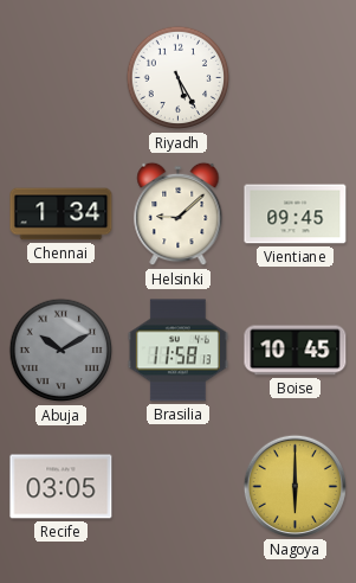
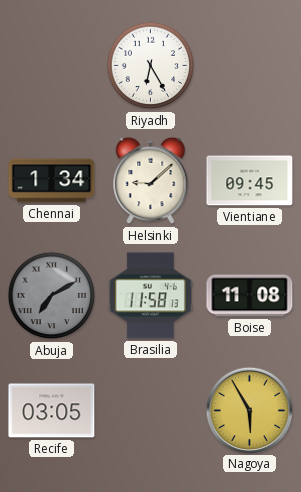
Riyadh: 5:25 -> 6:25 (151, 66)
Abuja: 10:10 -> 7:10 (52, 296)
Boise: 10:45 -> 11:08 (250, 296)
Nagoya: 6:00 -> 5:55 (249, 410)
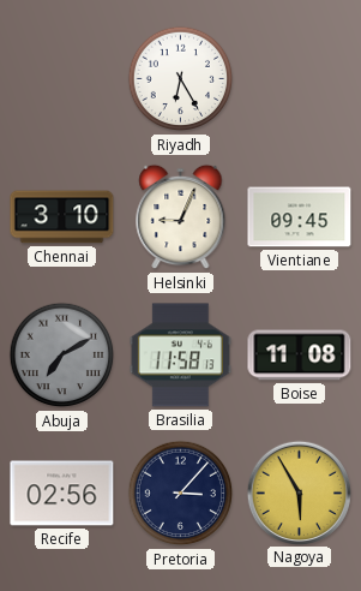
Chennai: 1:34 -> 3:10 (62, 217)
Helsinki: 9:08 -> 9:04 (181, 217)
Recife: 03:05 -> 02:56 (62, 494)
Pretoria: none -> 3:07 (181, 494)
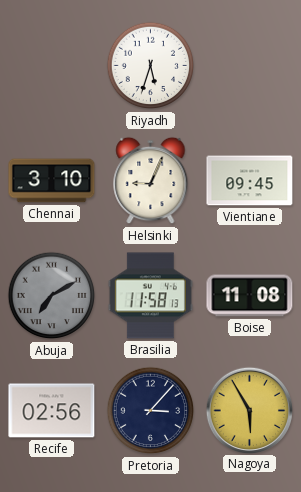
Riyadh: 6:25 -> 5:33 (151, 66)
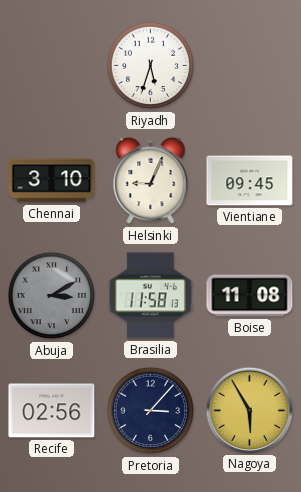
Abuja: 7:10 -> 3:10 (52, 296)
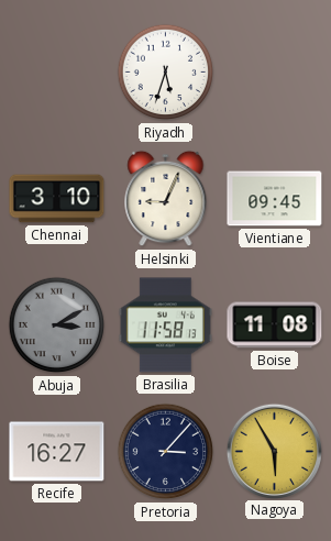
Recife: 02:56 -> 16:27 (57, 452)
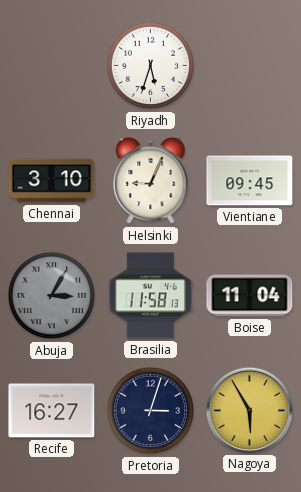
Abuja: 3:10 -> 3:05 (52, 296)
Boise: 11:08 -> 11:04 (250, 296)
Pretoria: 3:07 -> 3:03 (151, 411)
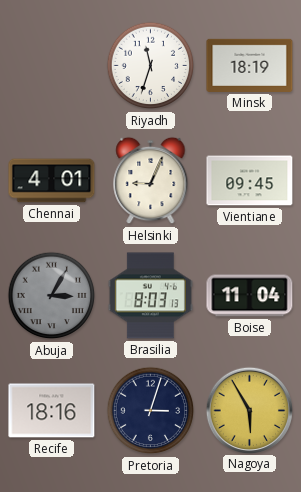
Riyadh: 5:33 -> 11:33 (151, 66)
Minsk: none -> 18:19 (250, 65)
Chennai: 3:10 -> 4:01 (52, 181)
Brasilia: 11:58 -> 8:03 (150, 296)
Recife: 16:27 -> 18:16 (52, 411)
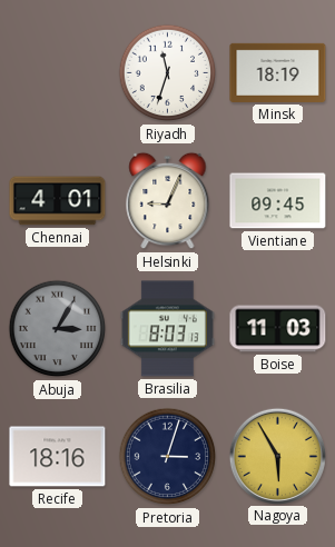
Boise: 11:04 -> 11:03 (278, 329)
